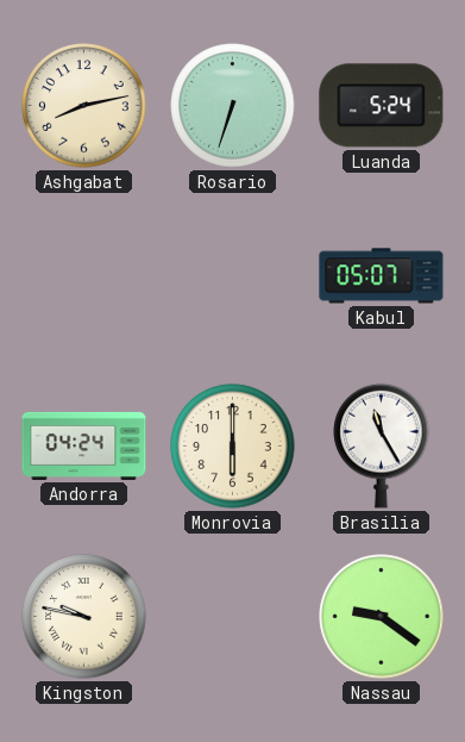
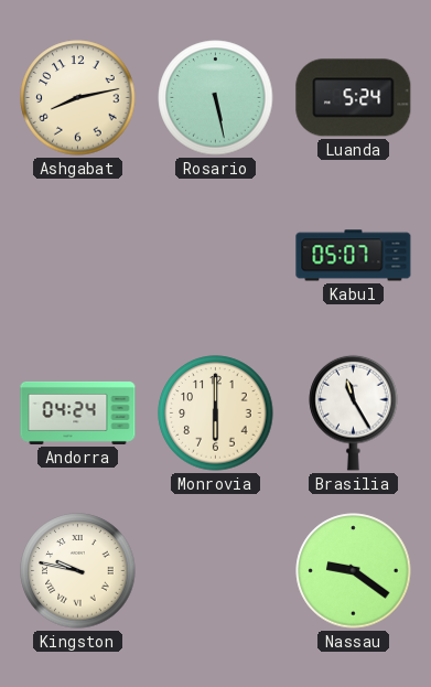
Rosario: 6:33 -> 5:28 (216, 98)
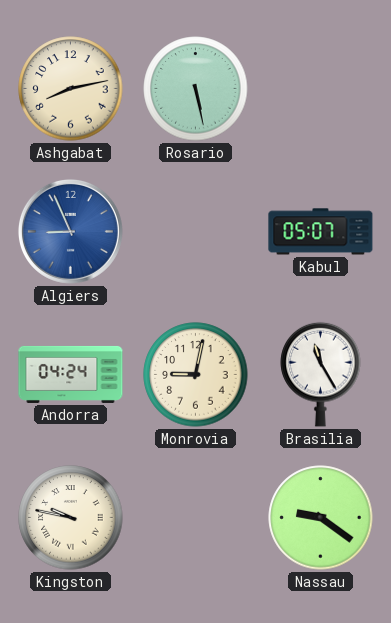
Luanda: 5:24 -> none (354, 98)
Algiers: none -> 8:56 (70, 231)
Monrovia: 6:00 -> 9:02 (196, 375)
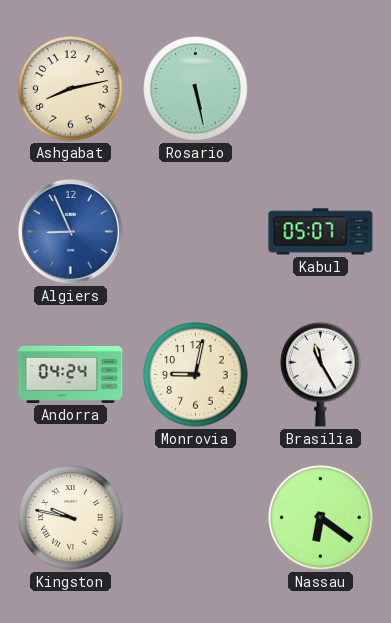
Nassau: 9:21 -> 6:21 (321, 518)
